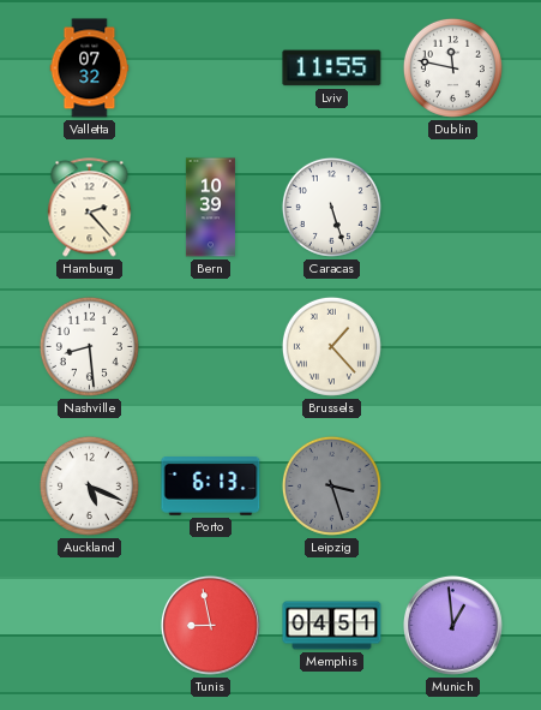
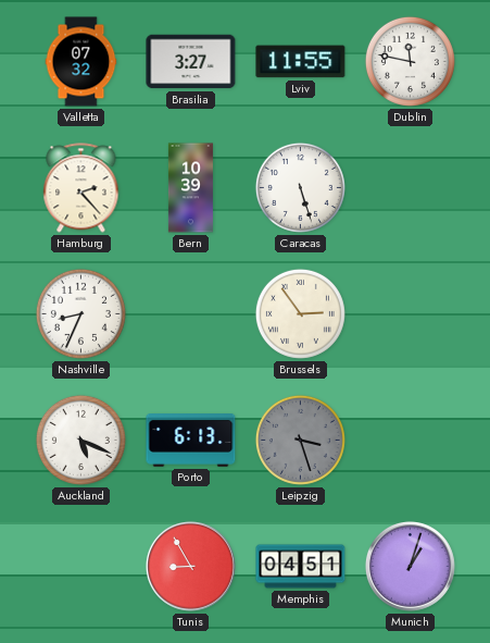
Brasilia: none -> 3:27 (191, 62)
Nashville: 8:29 -> 8:34 (80, 313)
Brussels: 1:23 -> 2:54 (300, 313)
Tunis: 8:58 -> 8:55 (190, 566)
Munich: 12:59 -> 1:03 (410, 566)
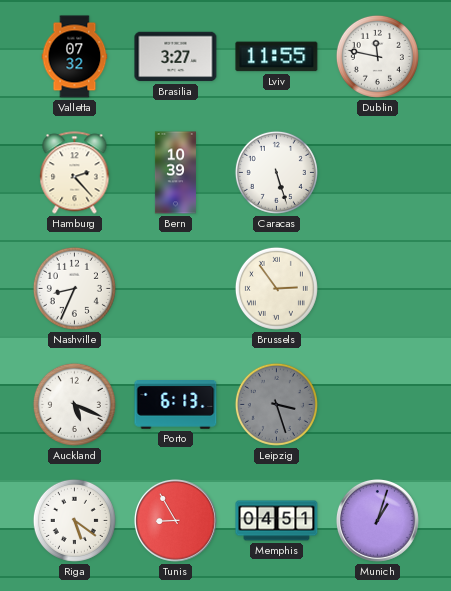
Riga: none -> 5:21 (74, 520)
